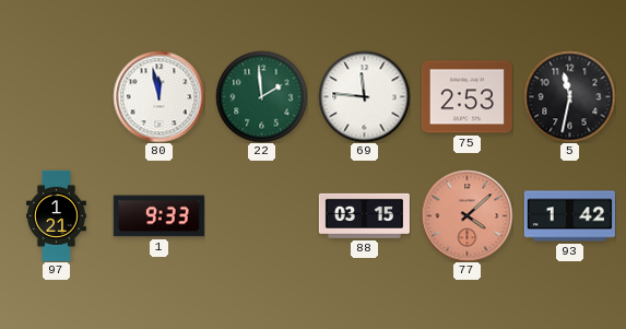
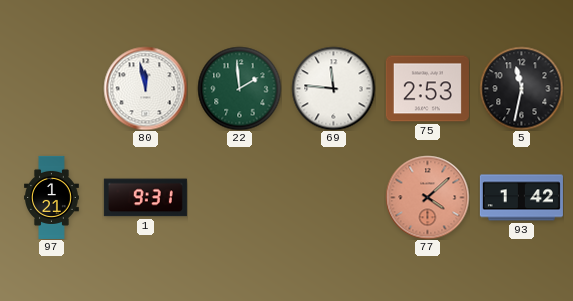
1: 9:33 -> 9:31 (145, 198)
88: 03:15 -> none (364, 215)
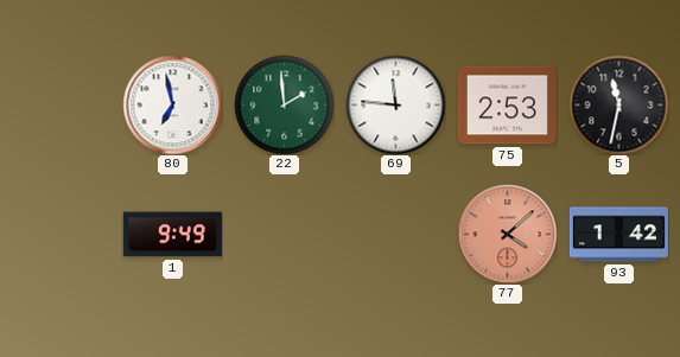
80: 11:58 -> 6:58 (172, 104)
97: 1:21 -> none (52, 197)
1: 9:31 -> 9:49 (172, 235)
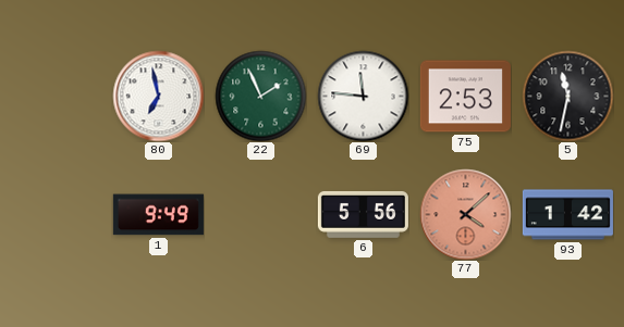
22: 1:59 -> 1:56 (260, 96)
6: none -> 5:56 (363, 214)
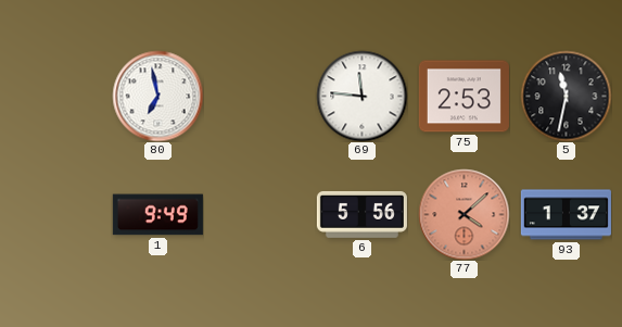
22: 1:56 -> none (260, 96)
93: 1:42 -> 1:37 (566, 215)
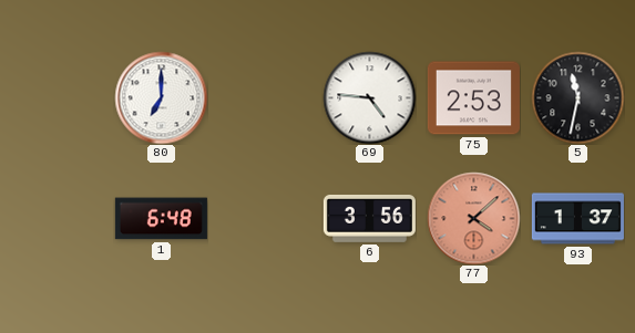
80: 6:58 -> 7:00 (161, 97)
69: 11:46 -> 4:46 (369, 97)
1: 9:49 -> 6:48 (161, 219)
6: 5:56 -> 3:56 (369, 218)
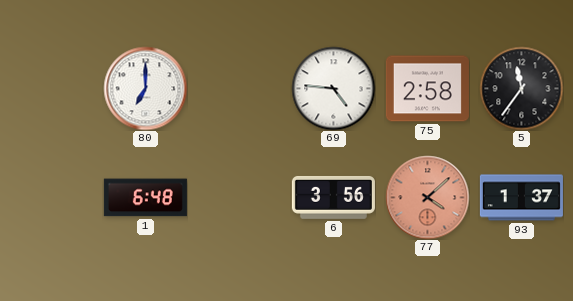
75: 2:53 -> 2:58 (427, 89)
5: 11:32 -> 11:36 (521, 88)
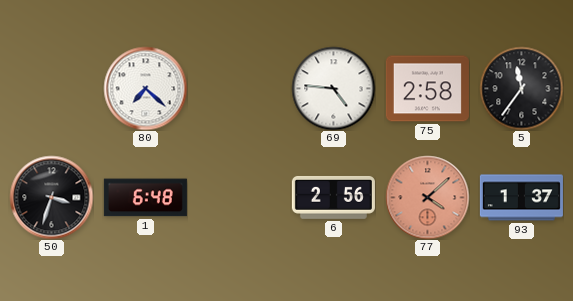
80: 7:00 -> 7:22 (145, 88)
50: none -> 3:33 (51, 197)
6: 3:56 -> 2:56 (333, 197)
